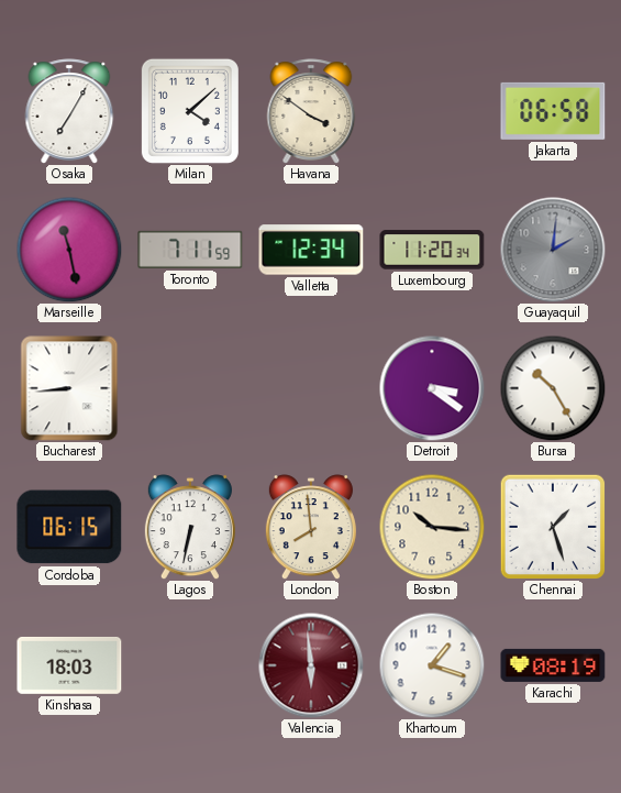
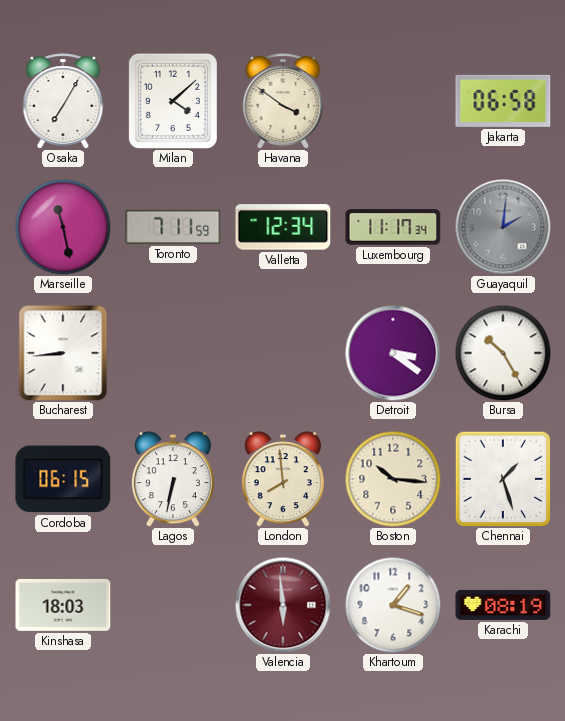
Luxembourg: 11:20 -> 11:17 (393, 227)
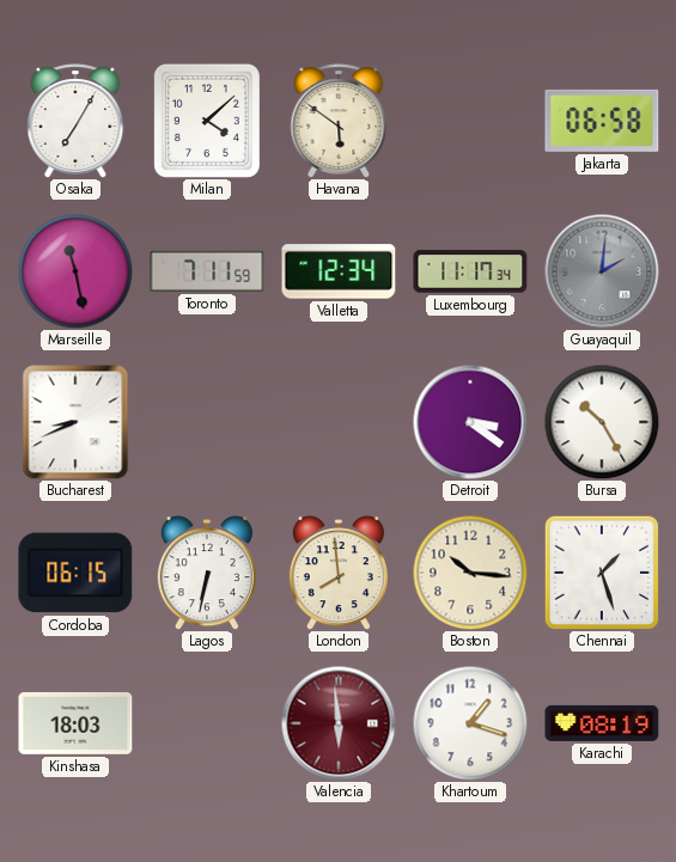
Havana: 3:51 -> 5:51 (339, 121)
Bucharest: 8:44 -> 8:41 (75, 422)
